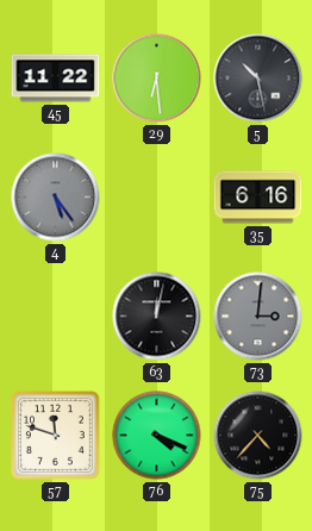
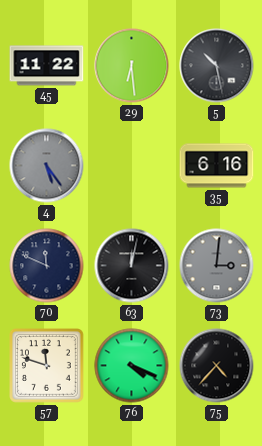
70: none -> 11:49 (47, 266)
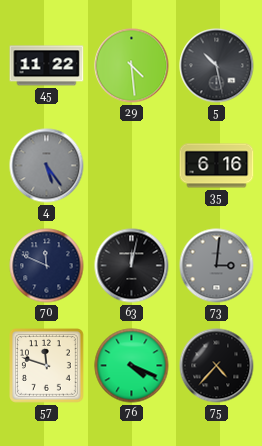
29: 6:29 -> 4:29 (132, 66)
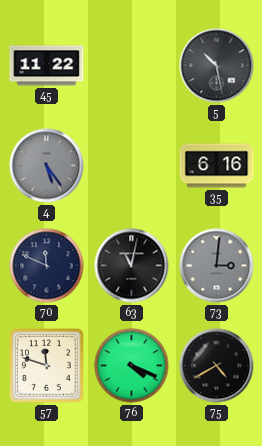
29: 4:29 -> none (132, 66)
63: 12:02 -> 11:02 (132, 266)
75: 4:37 -> 4:40 (217, 366)
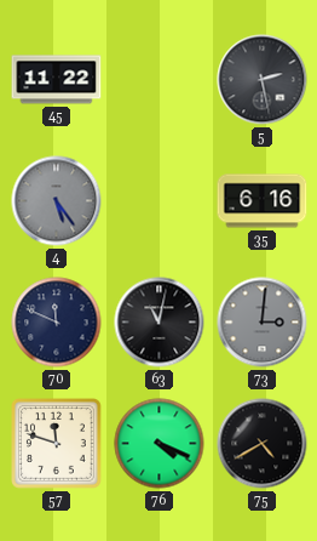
5: 10:28 -> 2:28 (263, 80)
